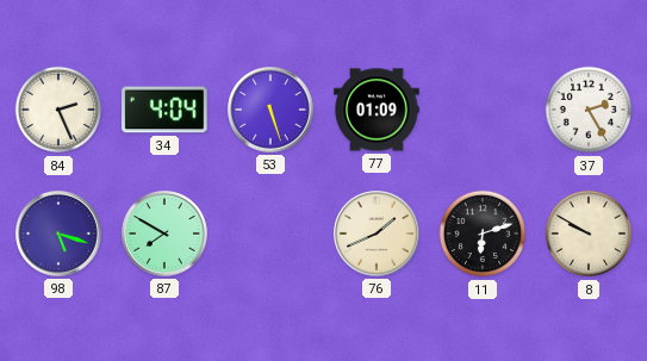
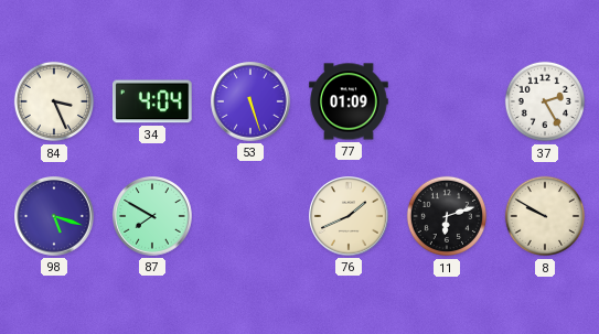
84: 2:26 -> 3:26 (53, 101)
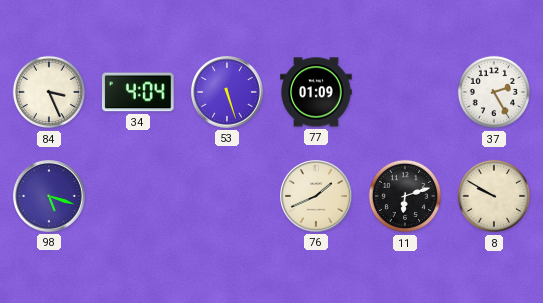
87: 7:50 -> none (152, 216)
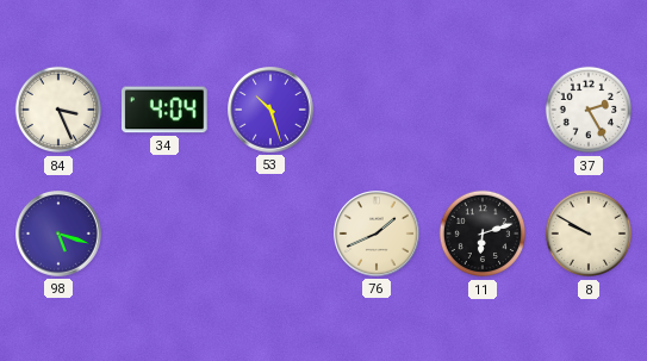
53: 5:27 -> 10:27 (270, 110)
77: 01:09 -> none (316, 92)
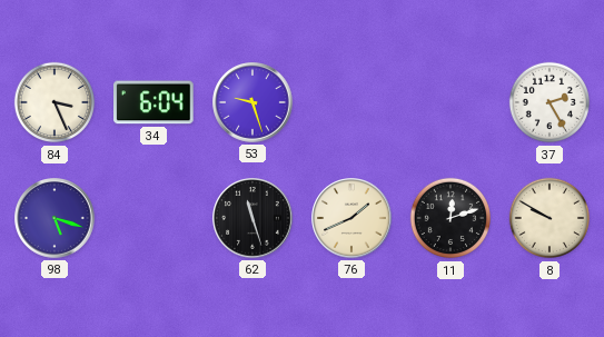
34: 4:04 -> 6:04 (155, 102)
53: 10:27 -> 9:27 (253, 102)
62: none -> 11:27 (253, 218)
11: 6:12 -> 12:12 (449, 218)
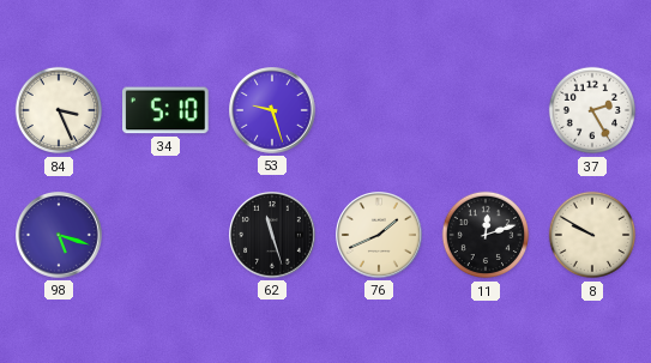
34: 6:04 -> 5:10 (167, 110)
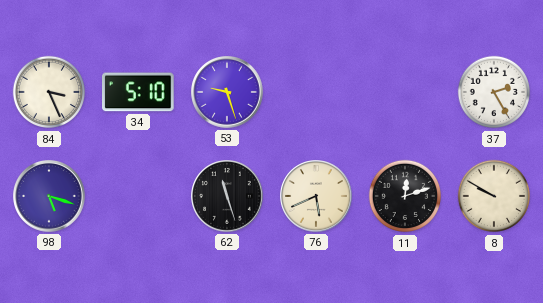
76: 1:41 -> 5:41 (316, 196)
